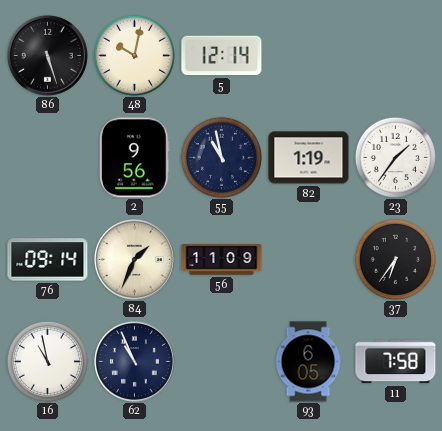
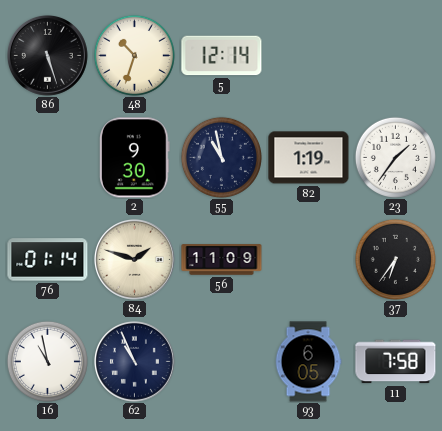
48: 10:02 -> 10:33 (134, 55)
2: 9:56 -> 9:30 (134, 158)
76: 09:14 -> 01:14 (48, 260)
84: 1:34 -> 1:48 (134, 259)
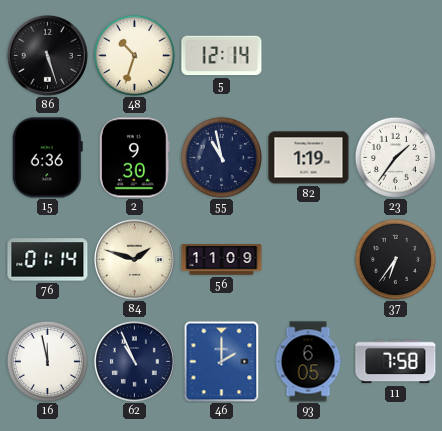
15: none -> 6:36 (47, 158)
16: 10:58 -> 11:58 (47, 361)
46: none -> 2:00 (222, 361)
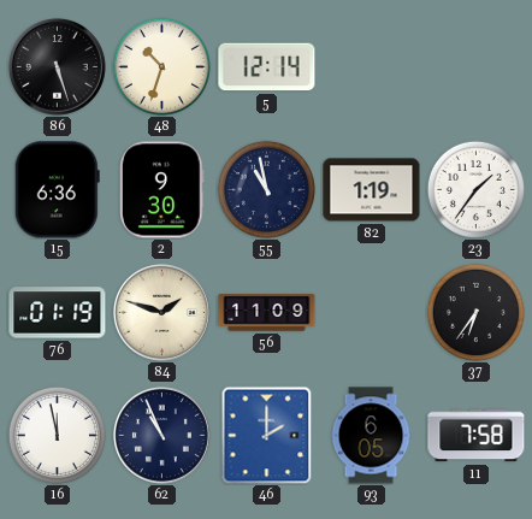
76: 01:14 -> 01:19 (58, 313)
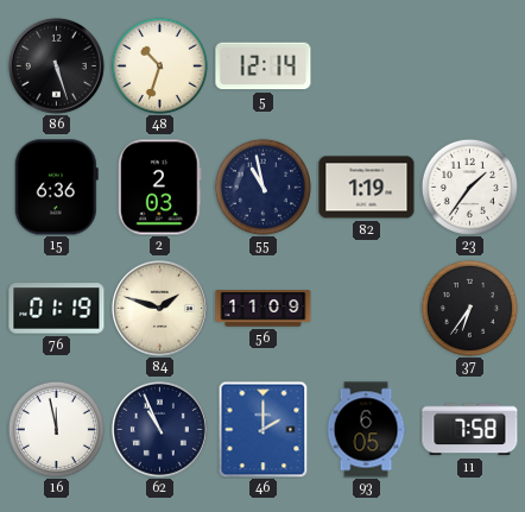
2: 9:30 -> 2:03 (159, 188)
